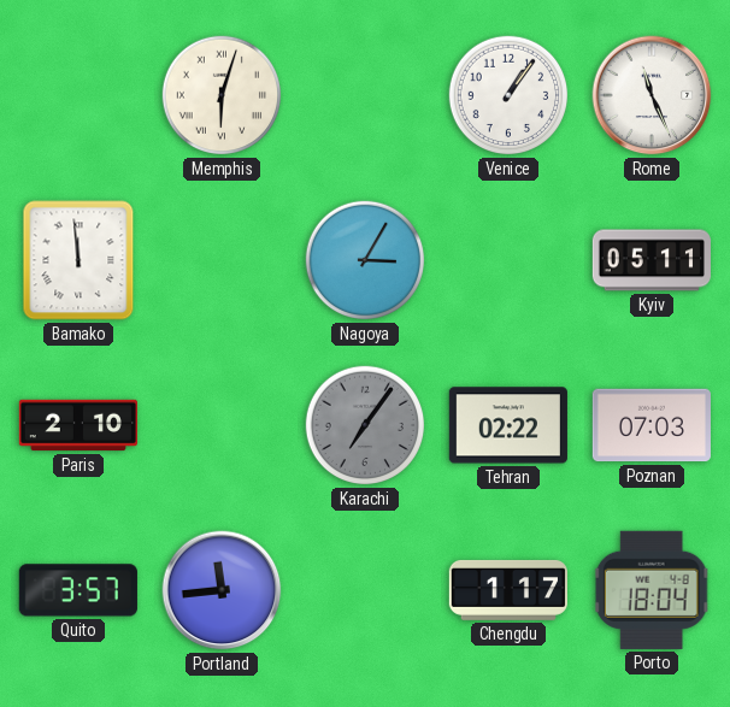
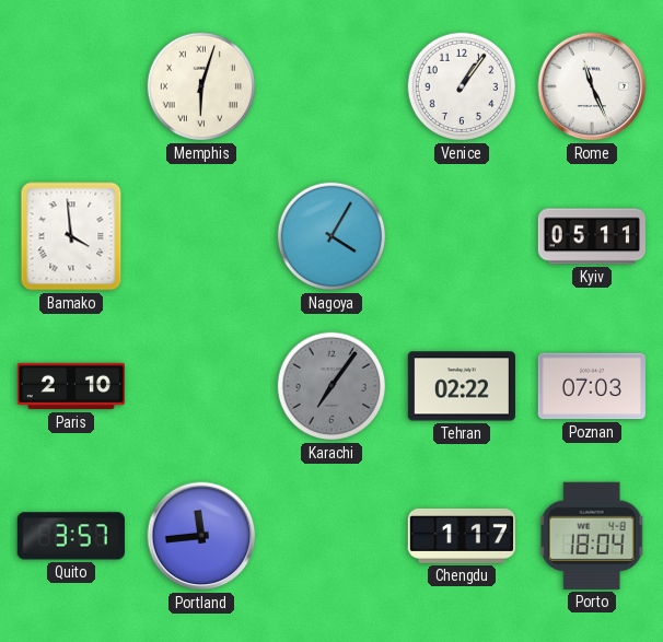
Bamako: 11:59 -> 3:59 (71, 236)
Nagoya: 3:05 -> 4:05 (331, 236)
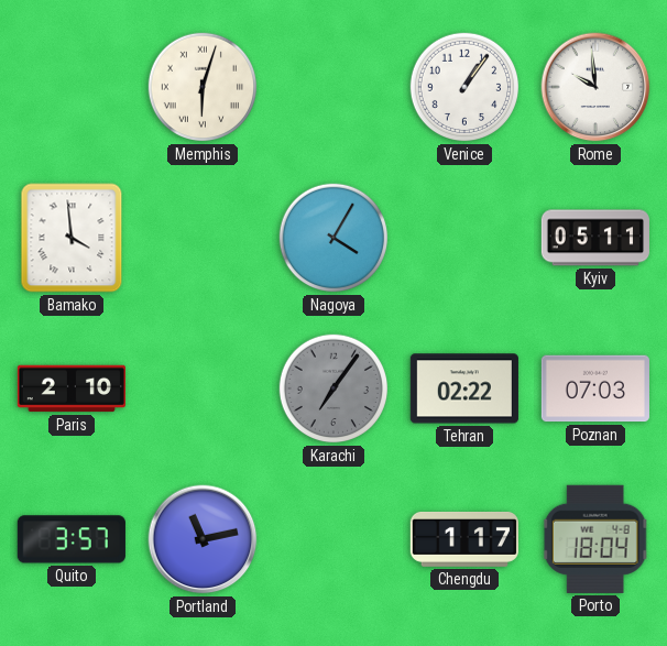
Rome: 11:26 -> 9:59 (595, 87)
Portland: 11:44 -> 11:13 (203, 539)
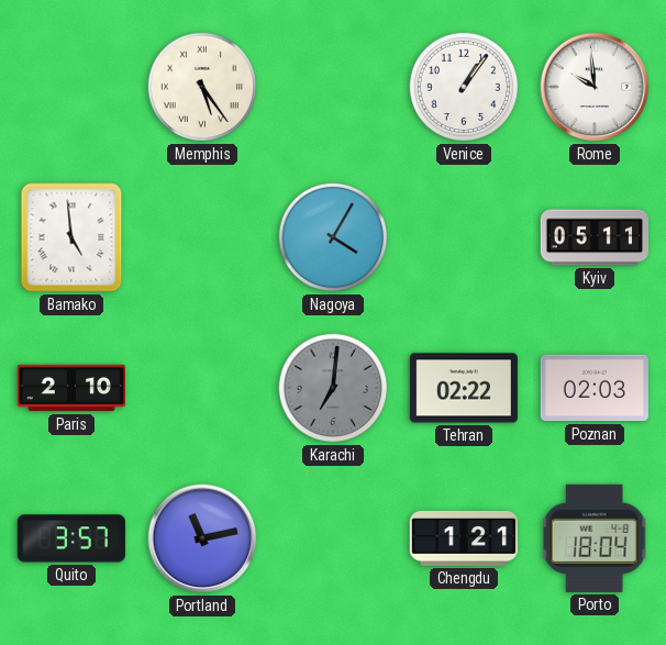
Memphis: 6:03 -> 5:24 (202, 87)
Bamako: 3:59 -> 4:59 (71, 237)
Karachi: 7:06 -> 7:01 (333, 388)
Poznan: 07:03 -> 02:03 (595, 388)
Chengdu: 1:17 -> 1:21 (464, 538)
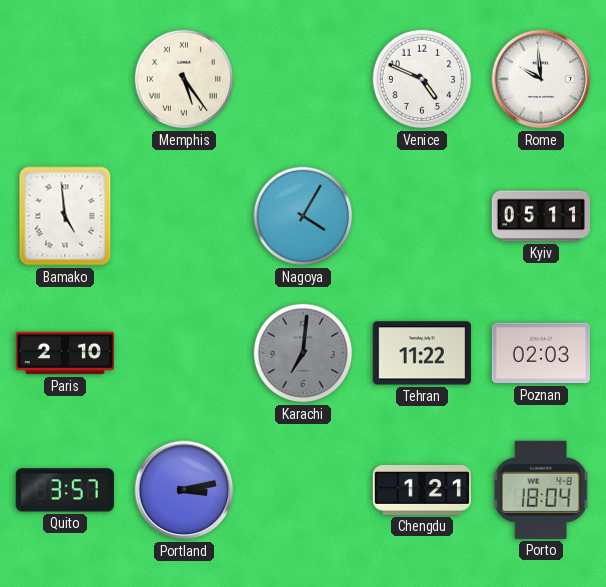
Venice: 1:06 -> 4:49 (422, 79)
Tehran: 02:22 -> 11:22 (422, 353)
Portland: 11:13 -> 3:13 (184, 490)
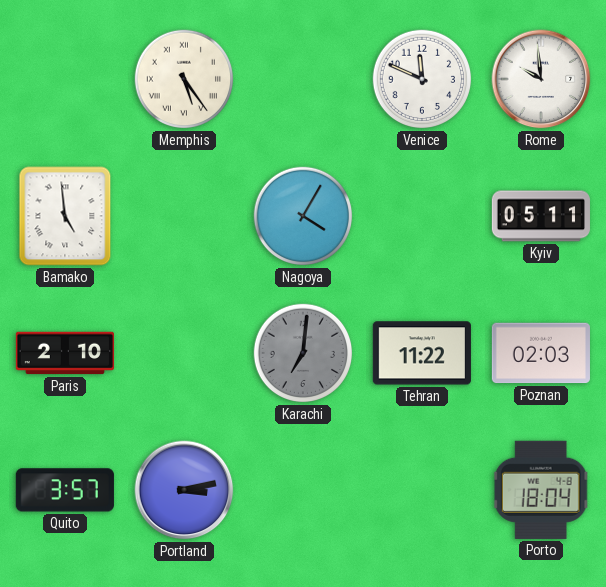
Venice: 4:49 -> 11:49 (422, 79)
Chengdu: 1:21 -> none (422, 490)
